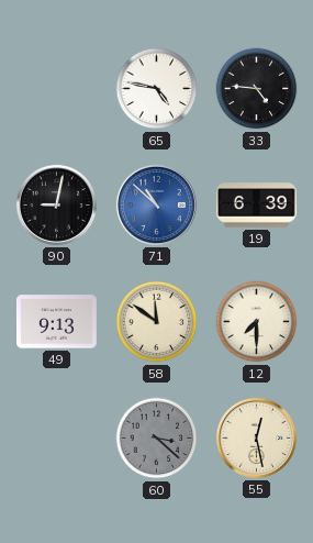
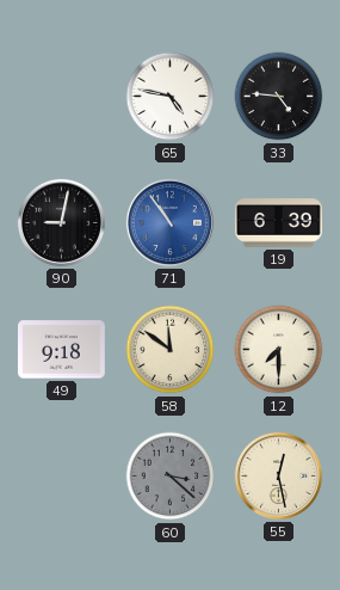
71: 10:52 -> 10:54 (169, 222)
49: 9:13 -> 9:18 (61, 350)
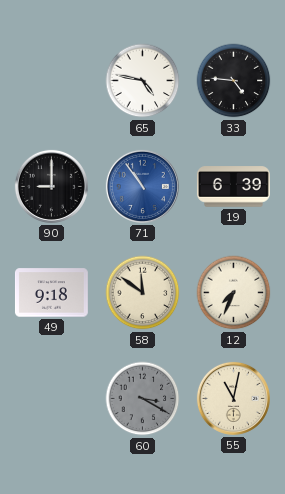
90: 9:02 -> 9:00 (51, 186)
12: 7:30 -> 7:34 (234, 293)
60: 3:22 -> 3:20 (143, 399)
55: 12:28 -> 11:02 (233, 398)
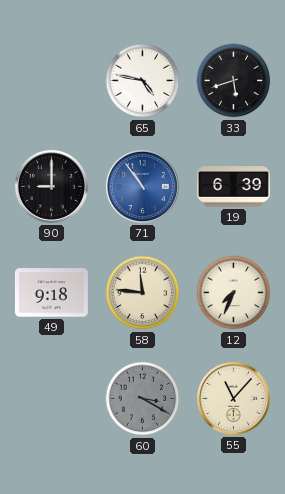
33: 4:46 -> 5:42 (234, 81)
58: 11:51 -> 11:46 (143, 293)
55: 11:02 -> 11:07 (233, 398)
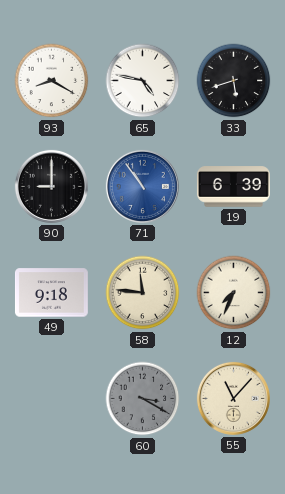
93: none -> 8:20 (52, 81)
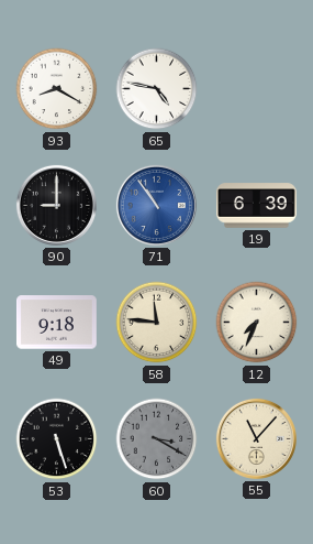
33: 5:42 -> none (234, 81)
53: none -> 5:27 (57, 439)
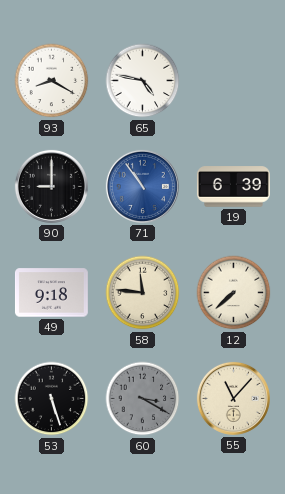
12: 7:34 -> 7:38 (234, 293)
